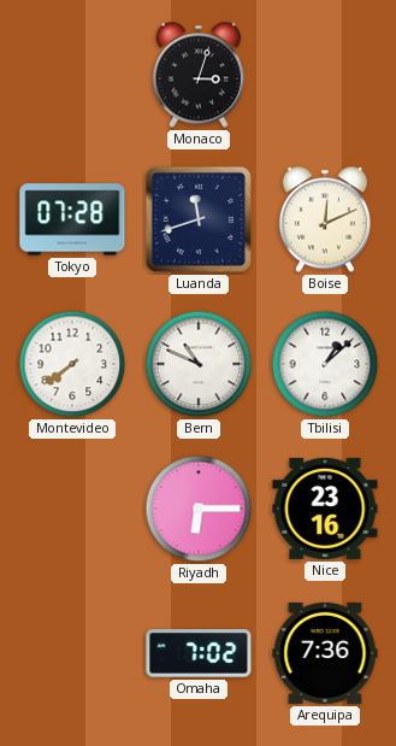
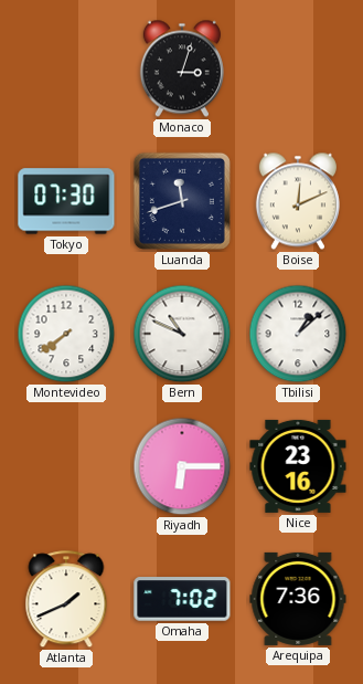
Tokyo: 07:28 -> 07:30 (66, 201)
Atlanta: none -> 1:41 (66, 600)
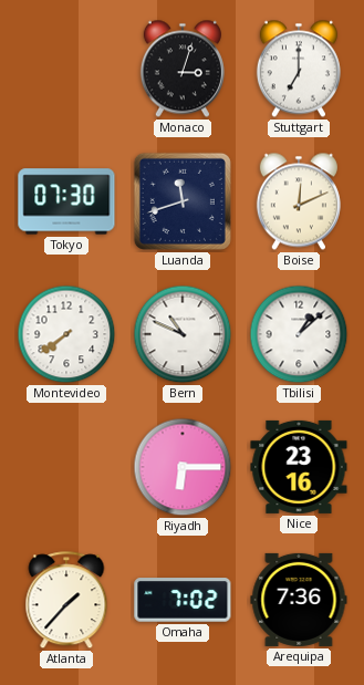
Stuttgart: none -> 7:00 (299, 69)
Atlanta: 1:41 -> 1:37 (66, 601)
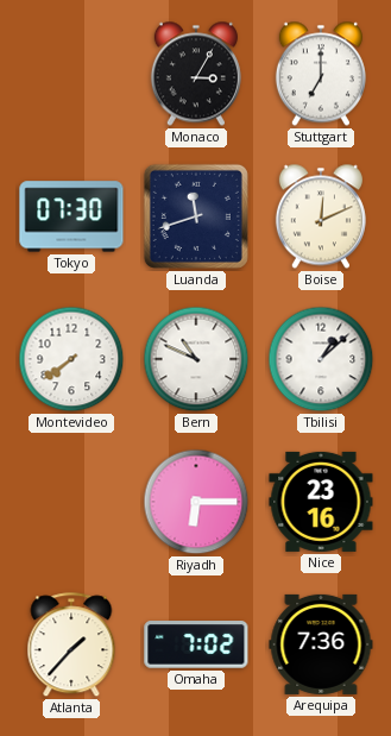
Monaco: 3:03 -> 3:05 (196, 74)
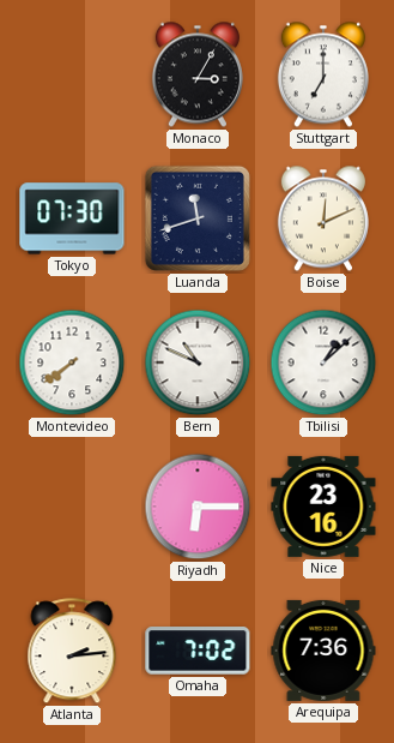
Atlanta: 1:37 -> 2:14 (72, 652)
